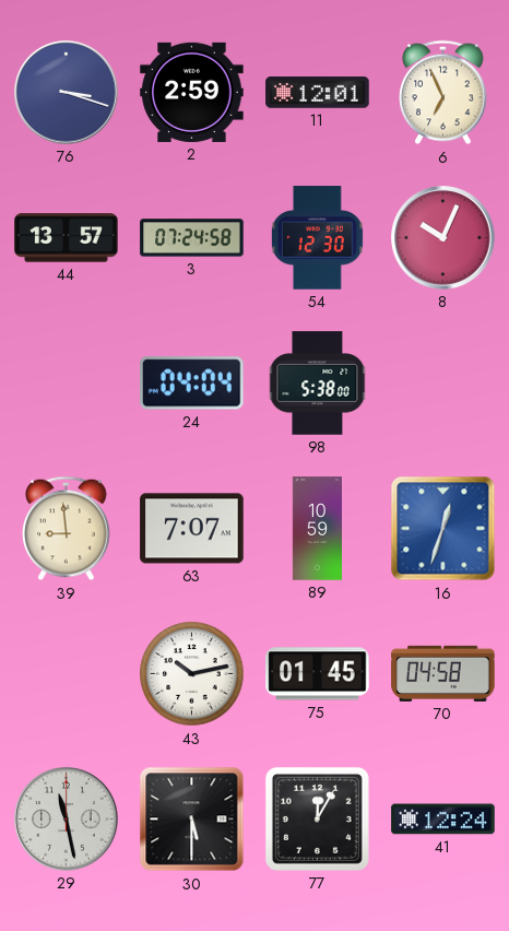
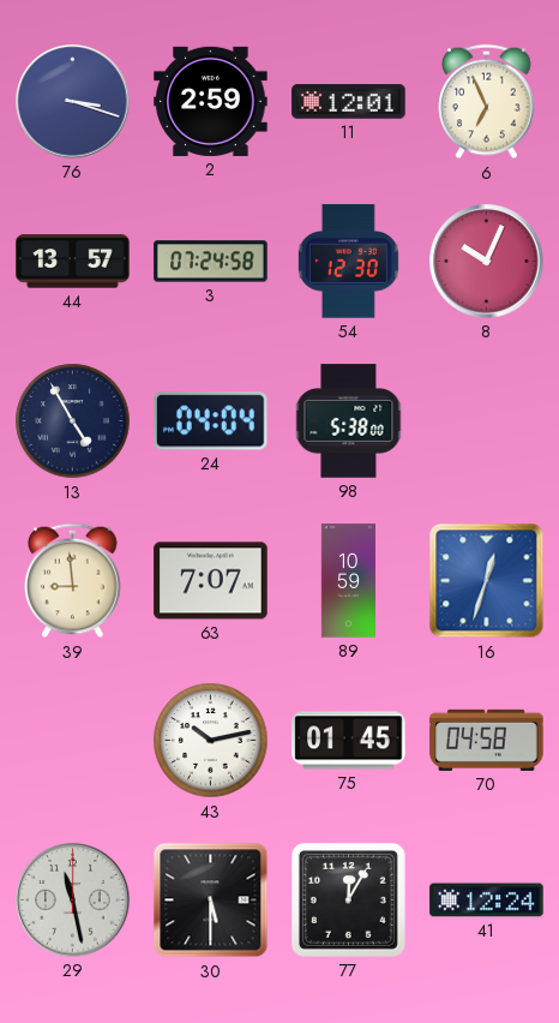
13: none -> 4:55 (73, 421)
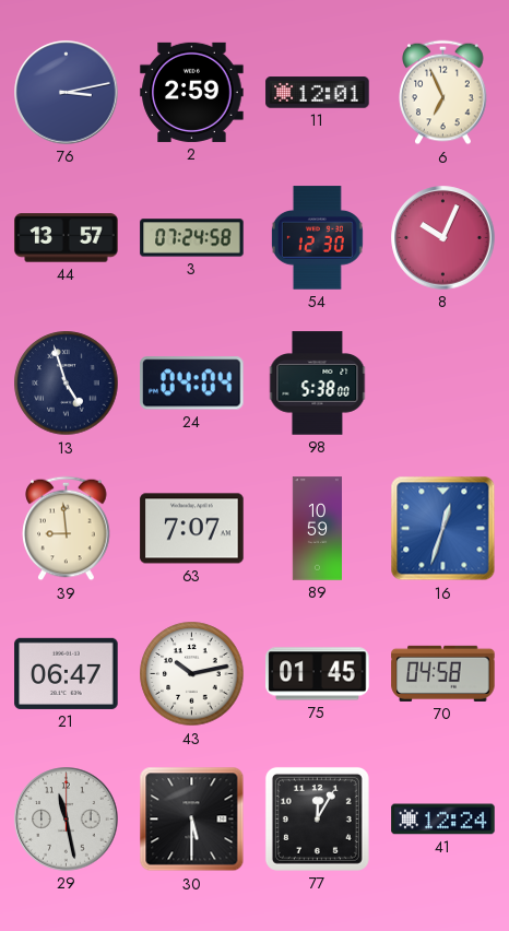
76: 3:18 -> 3:13 (67, 93)
13: 4:55 -> 4:57 (67, 384)
21: none -> 06:47 (67, 673)
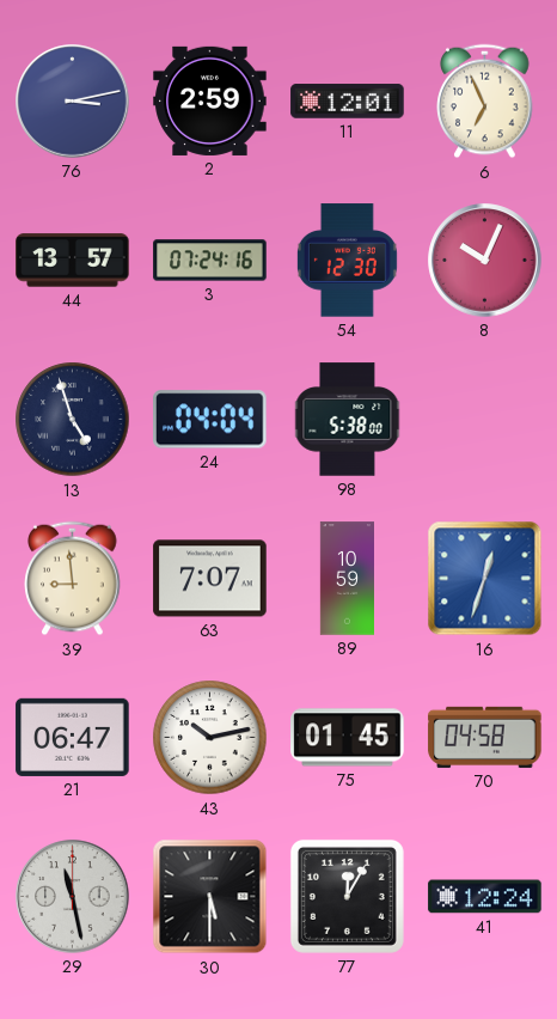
3: 07:24:58 -> 07:24:16 (210, 261)
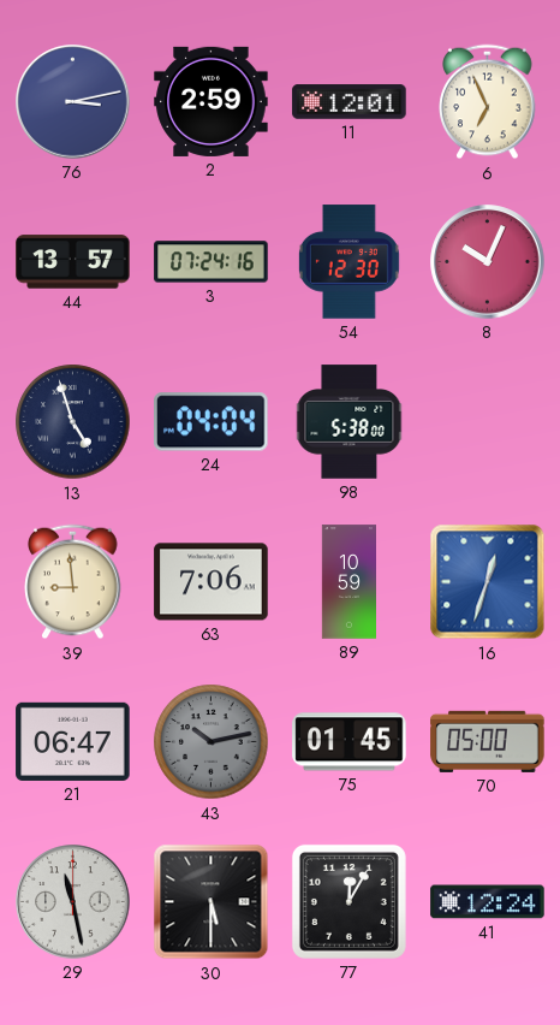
63: 7:07 -> 7:06 (212, 582)
43 dial: white -> grey (212, 742)
70: 04:58 -> 05:00 (488, 741)
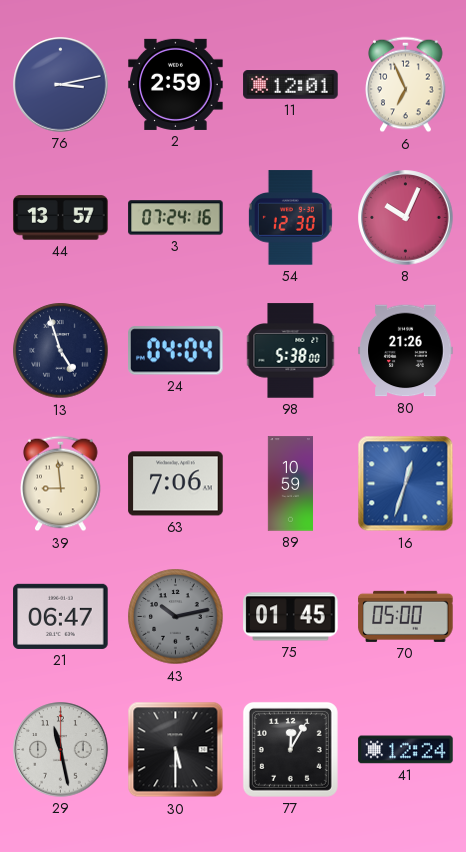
80: none -> 21:26 (406, 351)
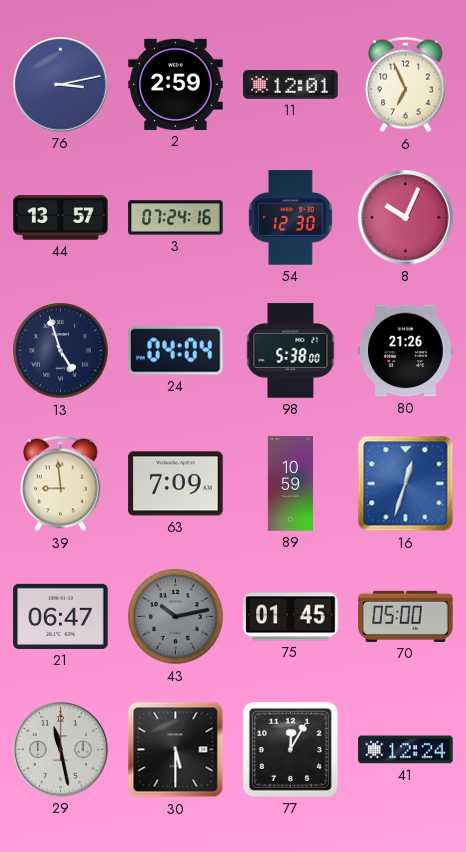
63: 7:06 -> 7:09 (176, 484)
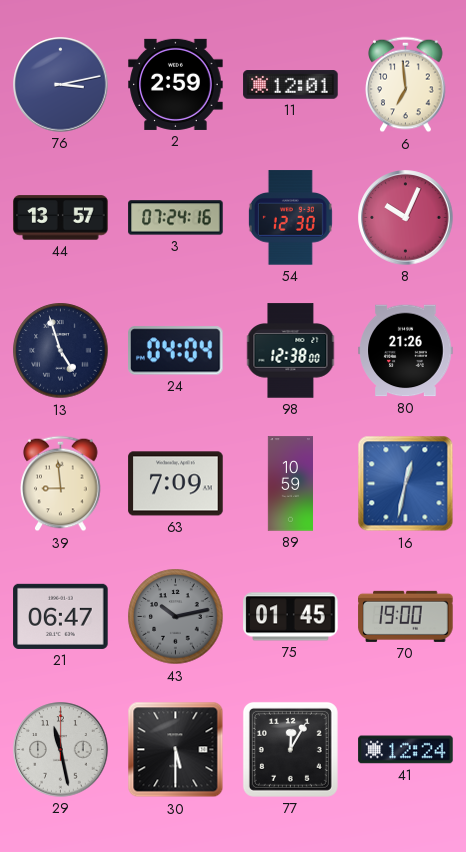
6: 6:56 -> 6:59 (406, 85)
98: 5:38 -> 12:38 (291, 351)
16: 12:33 -> 12:32 (406, 484)
70: 05:00 -> 19:00 (406, 616)
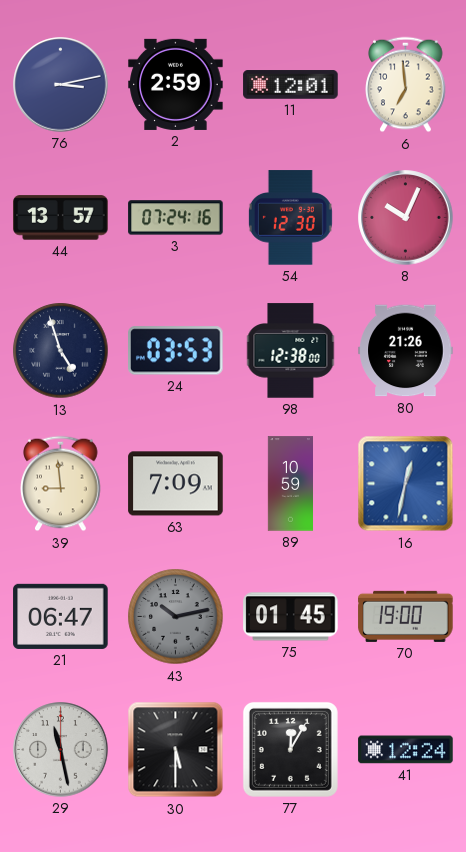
24: 04:04 -> 03:53 (176, 351)
